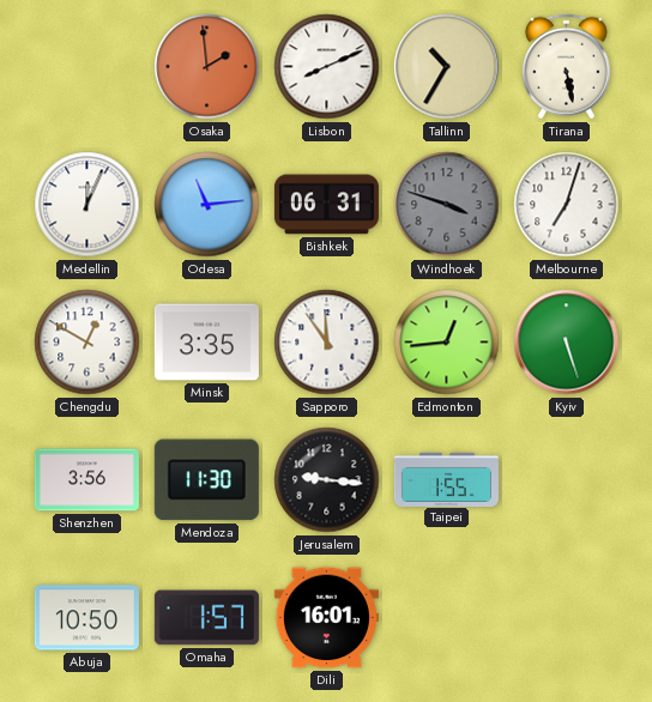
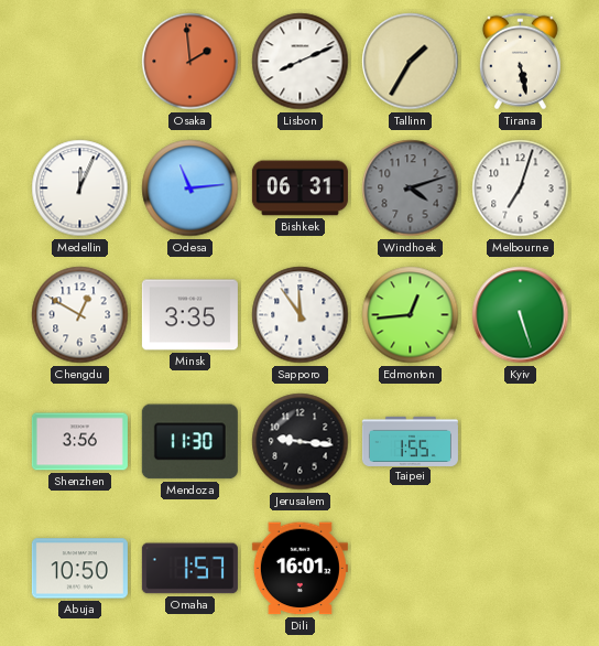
Tallinn: 10:35 -> 1:35 (411, 62)
Windhoek: 3:48 -> 4:12 (411, 189)
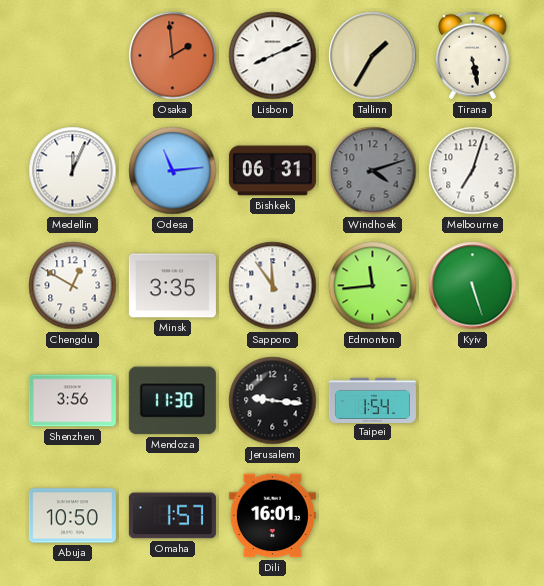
Edmonton: 12:44 -> 11:44 (373, 286)
Taipei: 1:55 -> 1:54 (372, 400)
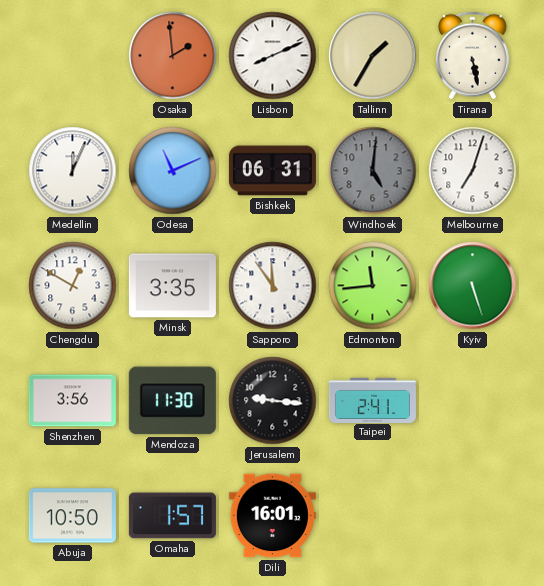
Odesa: 11:14 -> 11:11 (173, 171)
Windhoek: 4:12 -> 5:01 (373, 171)
Taipei: 1:54 -> 2:41 (372, 400)
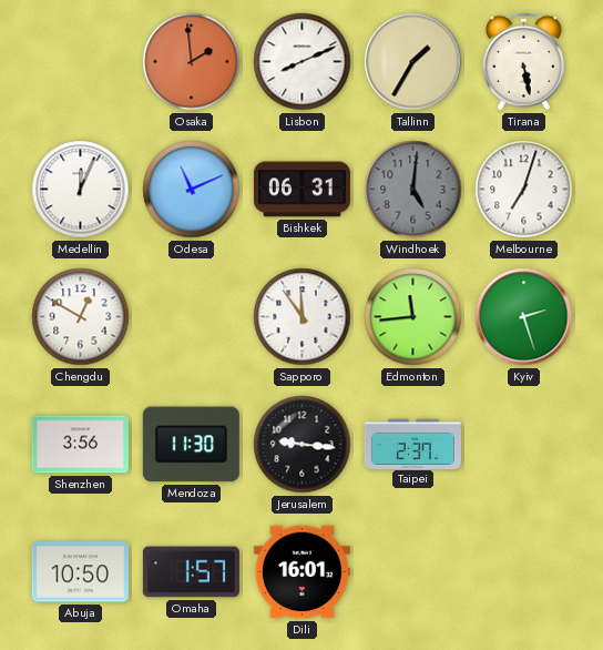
Minsk: 3:35 -> none (172, 286)
Kyiv: 5:27 -> 2:27 (524, 317)
Taipei: 2:41 -> 2:37 (412, 444)
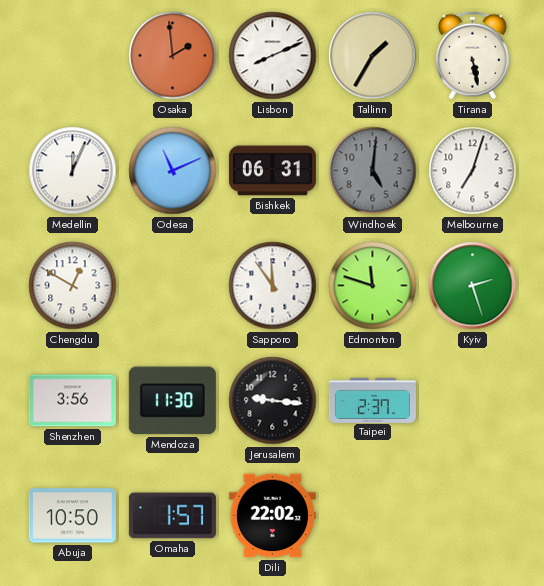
Edmonton: 11:44 -> 11:48 (373, 286)
Dili: 16:01 -> 22:02 (272, 516)
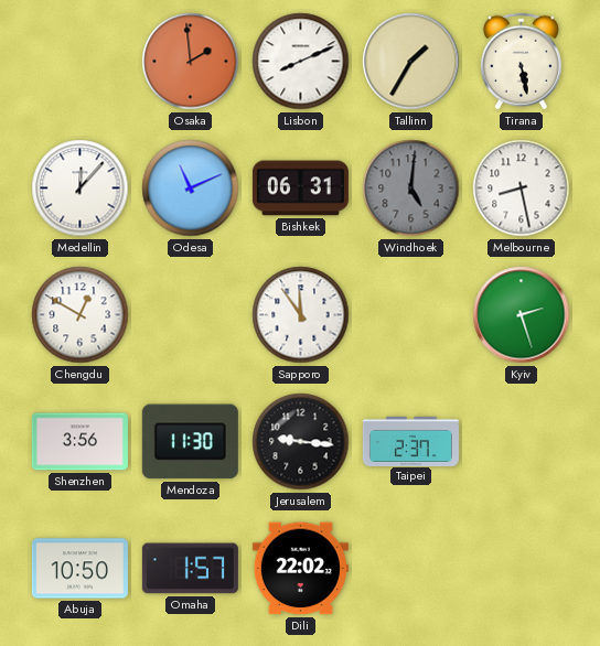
Medellin: 12:04 -> 12:07 (81, 189)
Melbourne: 7:03 -> 8:28 (522, 189)
Edmonton: 11:48 -> none (373, 286)
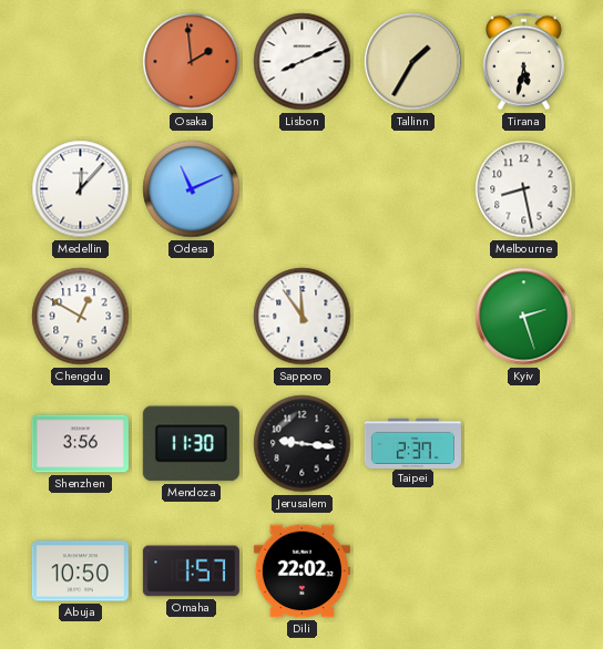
Tirana: 5:28 -> 5:32 (523, 62)
Bishkek: 06:31 -> none (300, 189)
Windhoek: 5:01 -> none (411, 189)
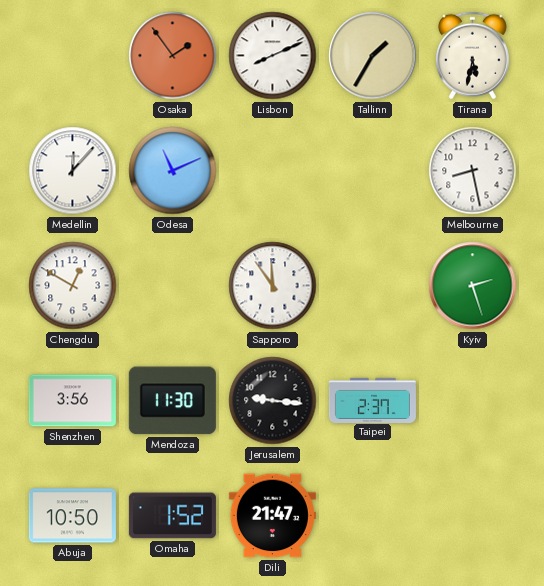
Osaka: 1:59 -> 1:54 (173, 56)
Omaha: 1:57 -> 1:52 (172, 516)
Dili: 22:02 -> 21:47 (272, 516)
